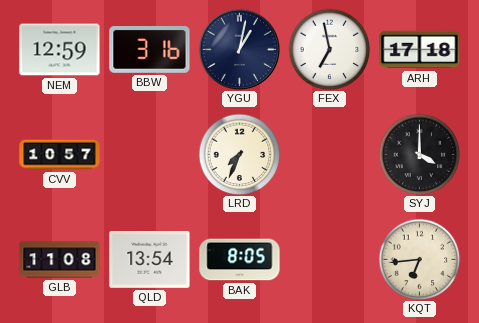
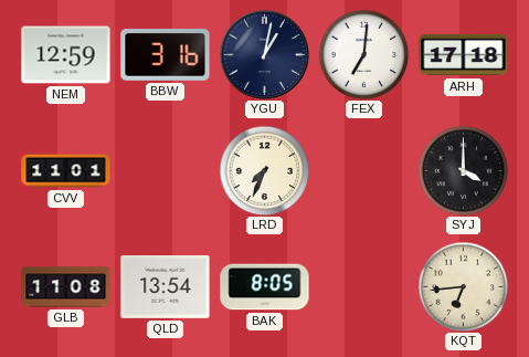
FEX: 6:58 -> 7:01 (363, 54)
CVV: 10:57 -> 11:01 (66, 171)
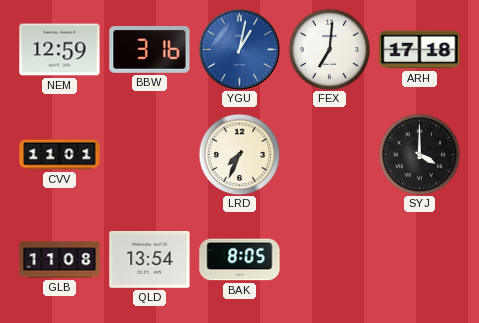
YGU dial: navy -> blue (239, 49)
KQT: 6:44 -> none (463, 286)
